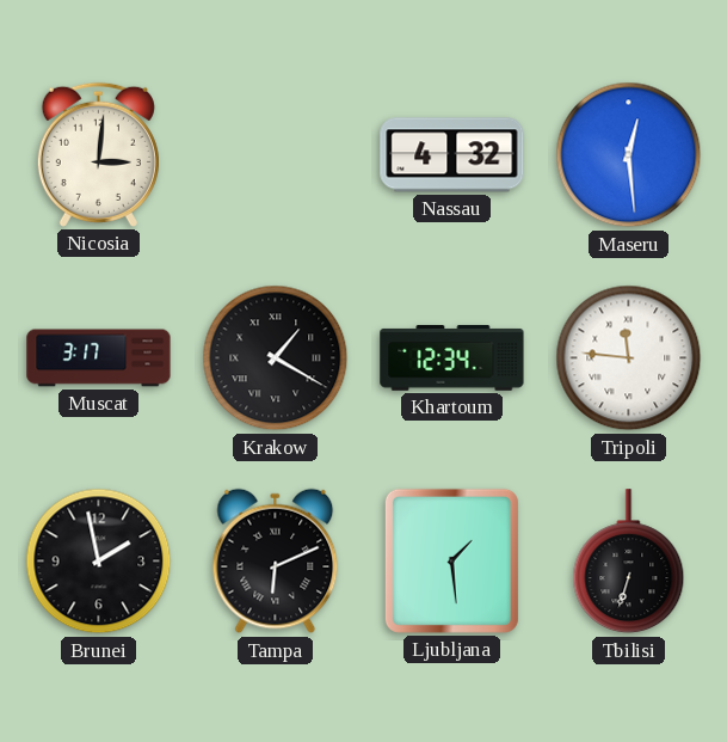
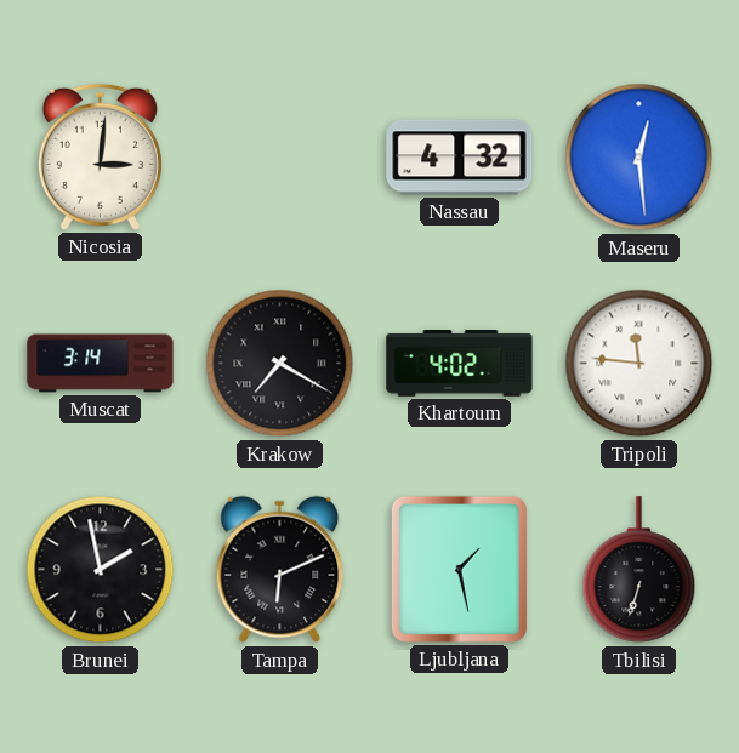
Muscat: 3:17 -> 3:14 (101, 364)
Krakow: 1:20 -> 7:20 (280, 364)
Khartoum: 12:34 -> 4:02 (460, 364)
Ljubljana: 1:29 -> 1:28 (459, 569)
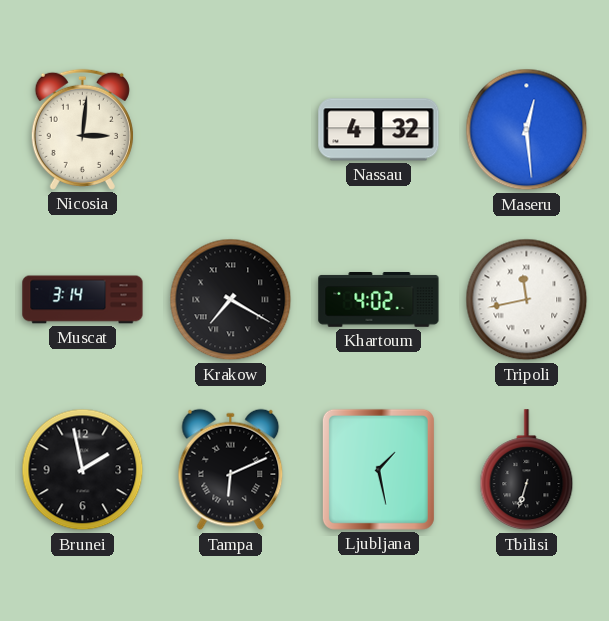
Tripoli: 11:46 -> 11:43 (527, 300)
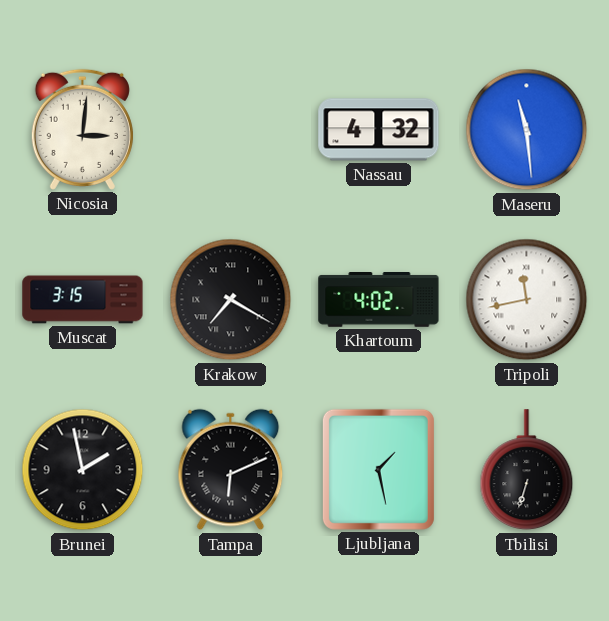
Maseru: 12:29 -> 11:29 (527, 130)
Muscat: 3:14 -> 3:15 (83, 300)
